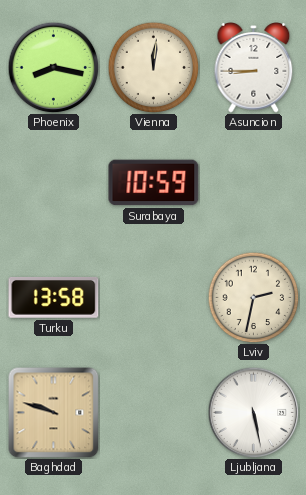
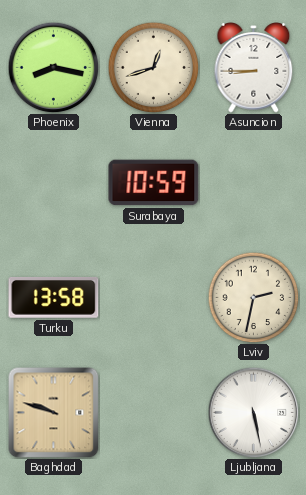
Vienna: 12:01 -> 12:42 (153, 67)
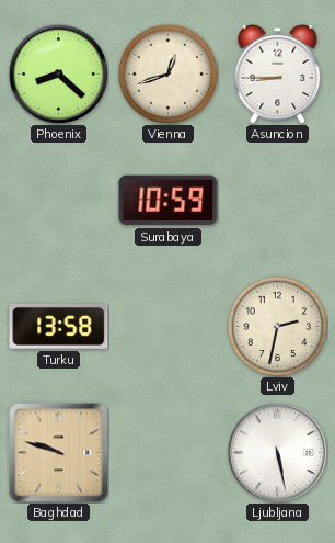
Phoenix: 8:17 -> 8:22 (58, 73)
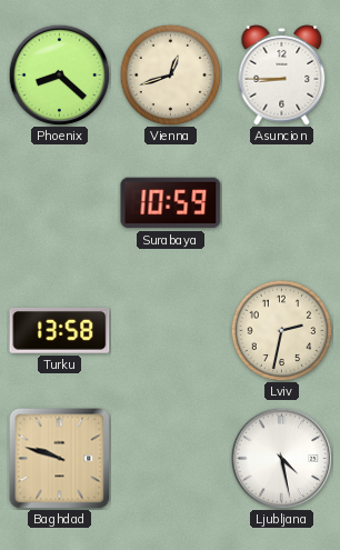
Ljubljana: 5:28 -> 4:28 (281, 458)
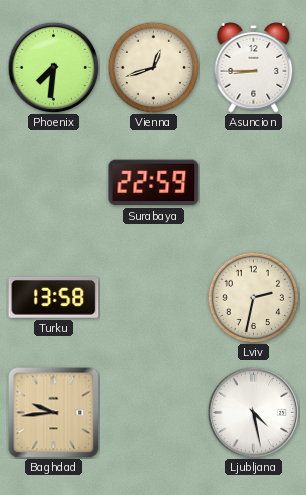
Phoenix: 8:22 -> 7:31 (53, 67)
Surabaya: 10:59 -> 22:59 (154, 183)
Baghdad: 9:48 -> 9:44 (53, 412)
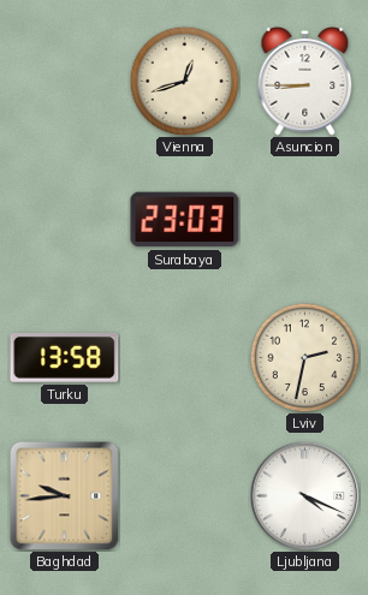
Phoenix: 7:31 -> none (53, 67)
Surabaya: 22:59 -> 23:03 (185, 220)
Ljubljana: 4:28 -> 4:19 (304, 495)
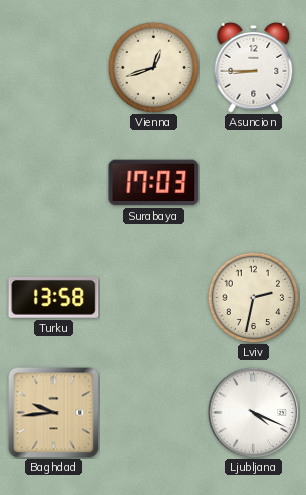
Surabaya: 23:03 -> 17:03 (154, 183)
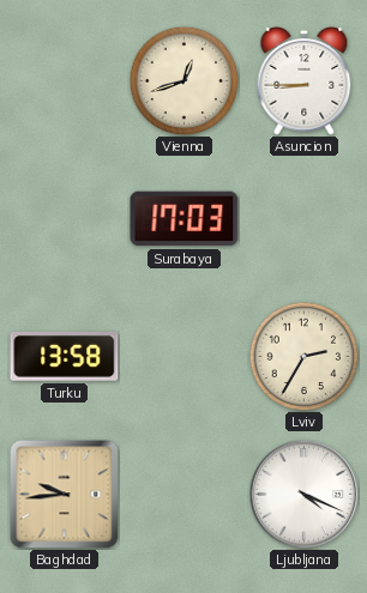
Lviv: 2:32 -> 2:35 (303, 356)
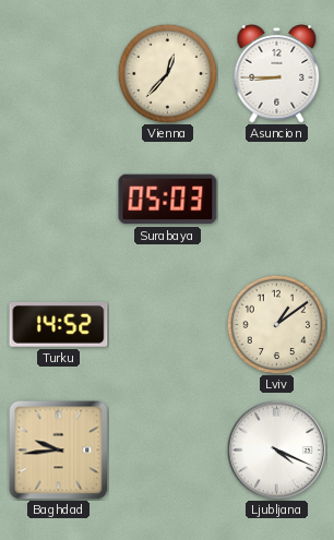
Vienna: 12:42 -> 12:37 (167, 73)
Surabaya: 17:03 -> 05:03 (168, 200)
Turku: 13:58 -> 14:52 (59, 325)
Lviv: 2:35 -> 1:09 (276, 324)
